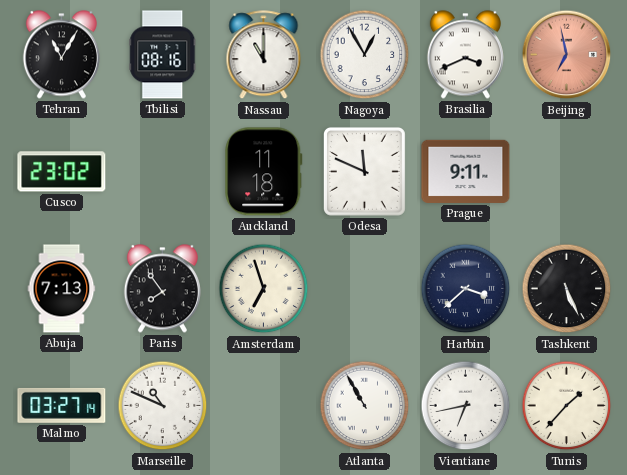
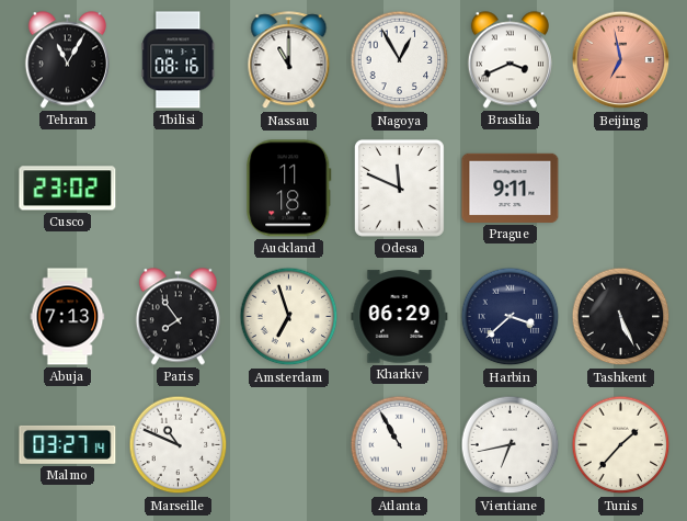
Kharkiv: none -> 06:29 (400, 317)
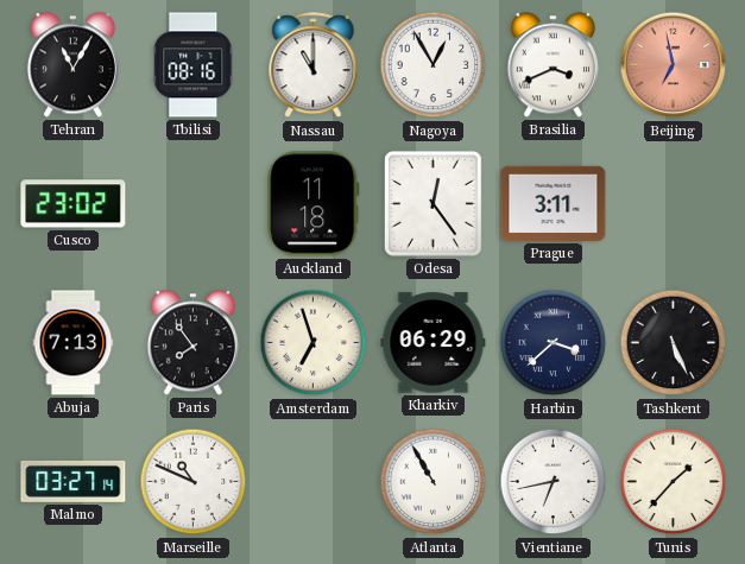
Odesa: 11:49 -> 12:24 (433, 203)
Prague: 9:11 -> 3:11 (554, 203)
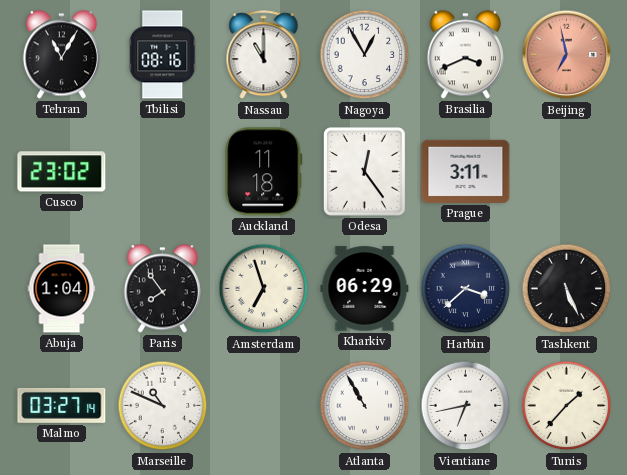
Abuja: 7:13 -> 1:04 (62, 289)
